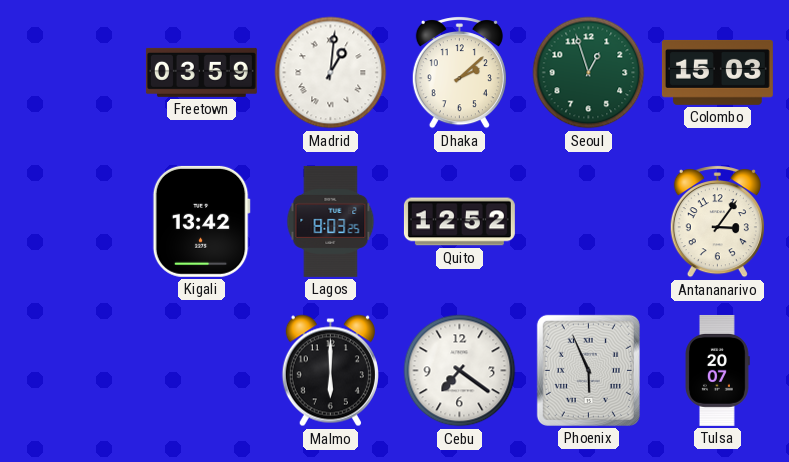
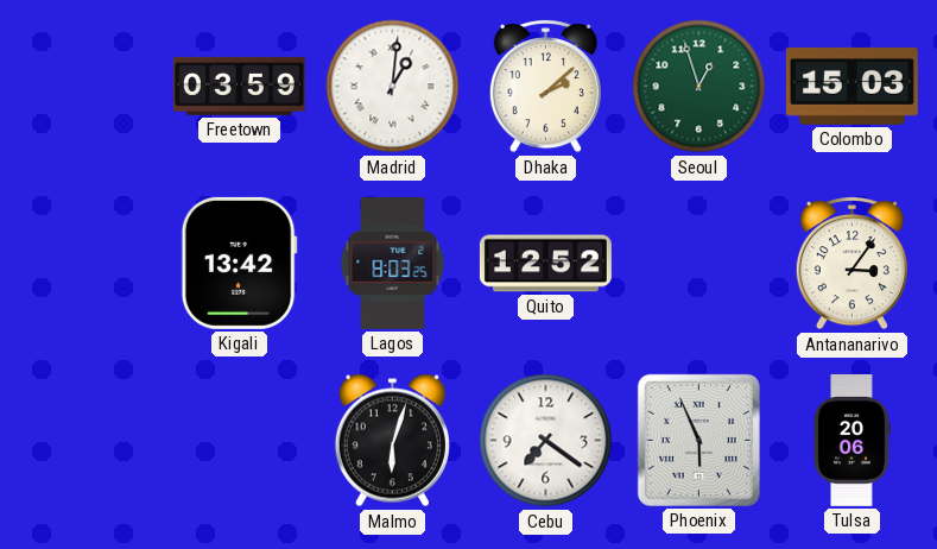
Malmo: 6:00 -> 6:03 (392, 441)
Tulsa: 20:07 -> 20:06 (851, 440)
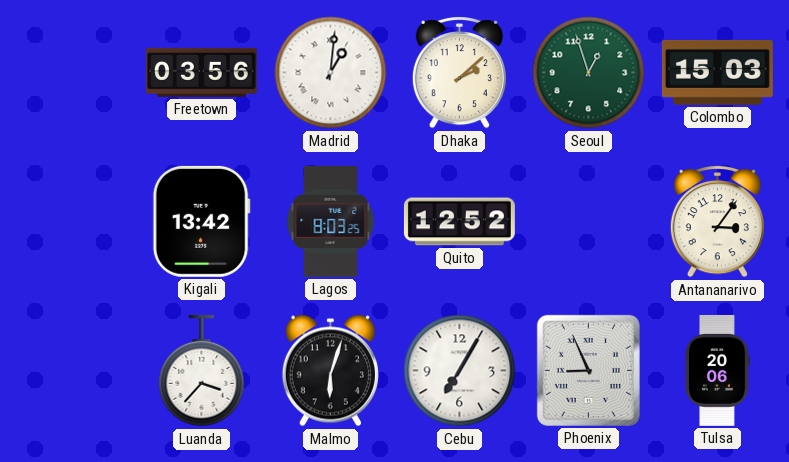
Freetown: 03:59 -> 03:56 (201, 72)
Luanda: none -> 3:37 (202, 371)
Cebu: 7:21 -> 7:05 (460, 371)
Phoenix: 5:56 -> 8:56 (588, 370)
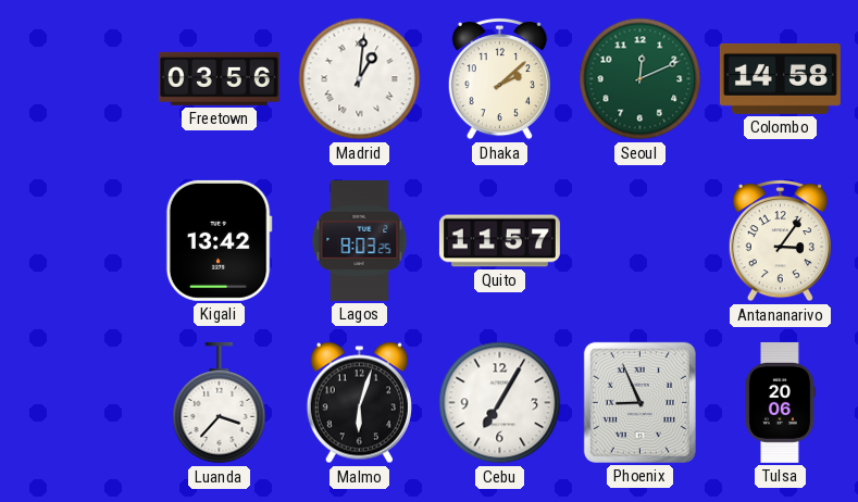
Seoul: 12:57 -> 12:11 (641, 79)
Colombo: 15:03 -> 14:58 (780, 78)
Quito: 12:52 -> 11:57 (499, 241)
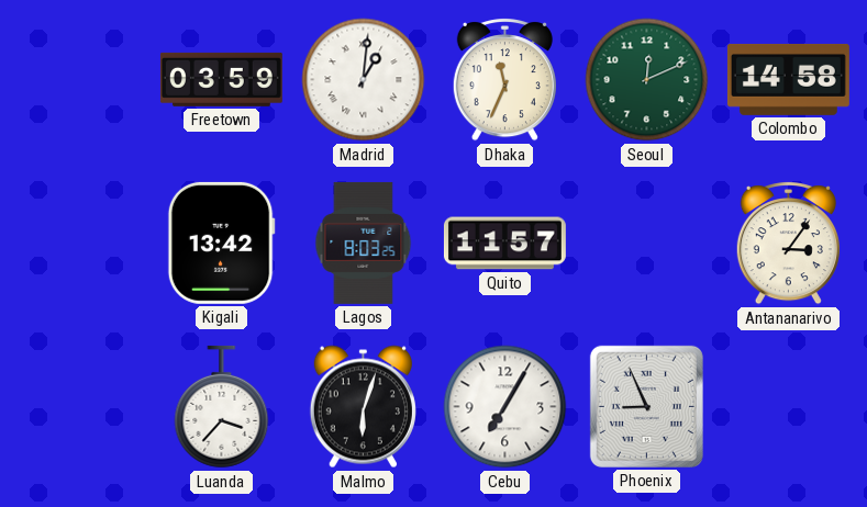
Freetown: 03:56 -> 03:59 (221, 79)
Dhaka: 2:08 -> 11:34 (504, 80)
Tulsa: 20:06 -> none (780, 402)
